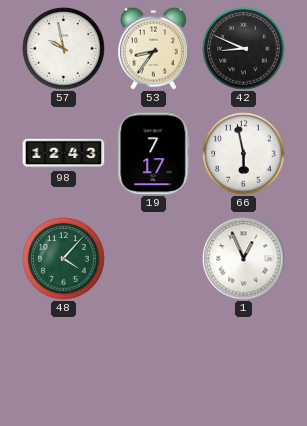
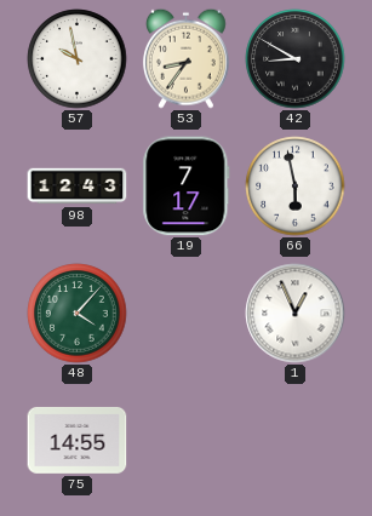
42: 8:49 -> 8:50 (296, 59)
75: none -> 14:55 (78, 440)
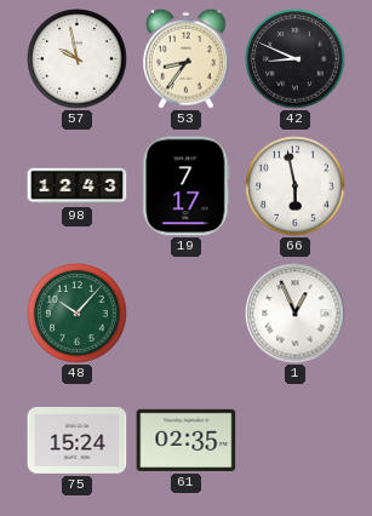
42: 8:50 -> 8:49 (296, 59)
48: 4:07 -> 10:07 (78, 314)
75: 14:55 -> 15:24 (78, 440)
61: none -> 02:35 (187, 440)
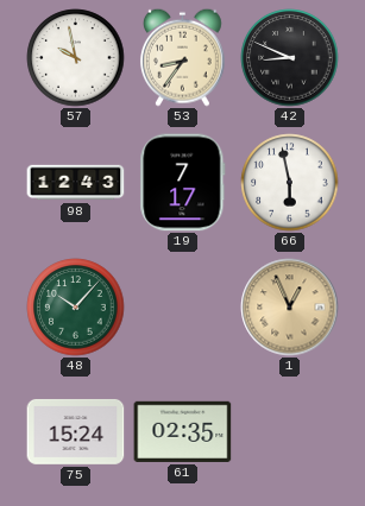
1 dial: white -> champagne (290, 308)
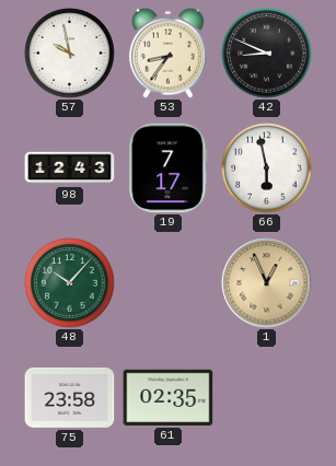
75: 15:24 -> 23:58 (70, 397)
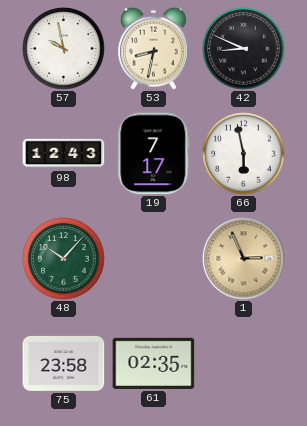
53: 8:36 -> 8:32 (153, 48)
1: 12:56 -> 2:56 (244, 259)
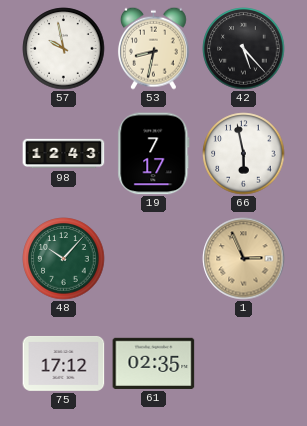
42: 8:49 -> 5:23 (244, 49)
75: 23:58 -> 17:12 (64, 363)
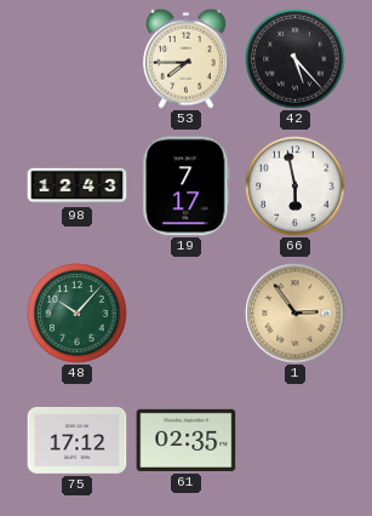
57: 9:58 -> none (64, 49)
53: 8:32 -> 7:45 (185, 58)
1: 2:56 -> 2:54 (296, 314)
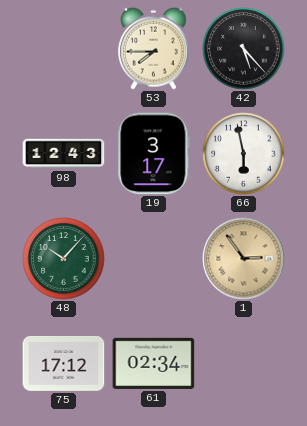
19: 7:17 -> 3:17 (154, 154)
61: 02:35 -> 02:34 (154, 363)
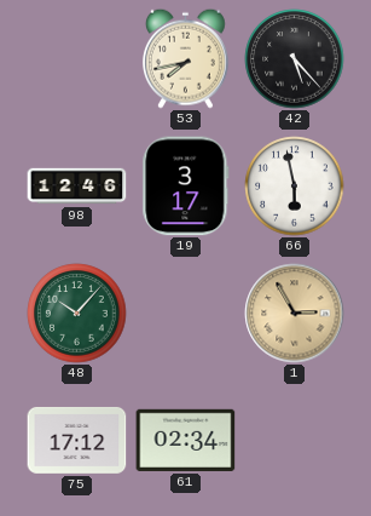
53: 7:45 -> 7:43 (185, 58)
98: 12:43 -> 12:46 (77, 187)
1: 2:54 -> 2:55 (295, 314)
